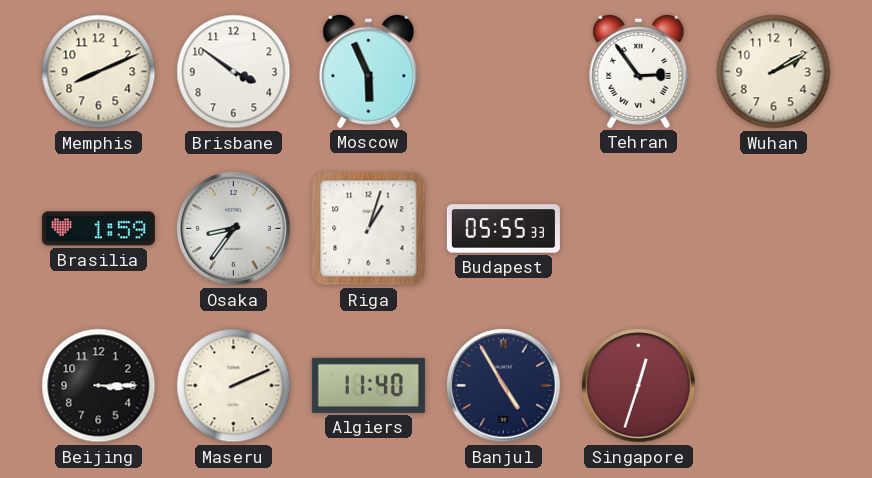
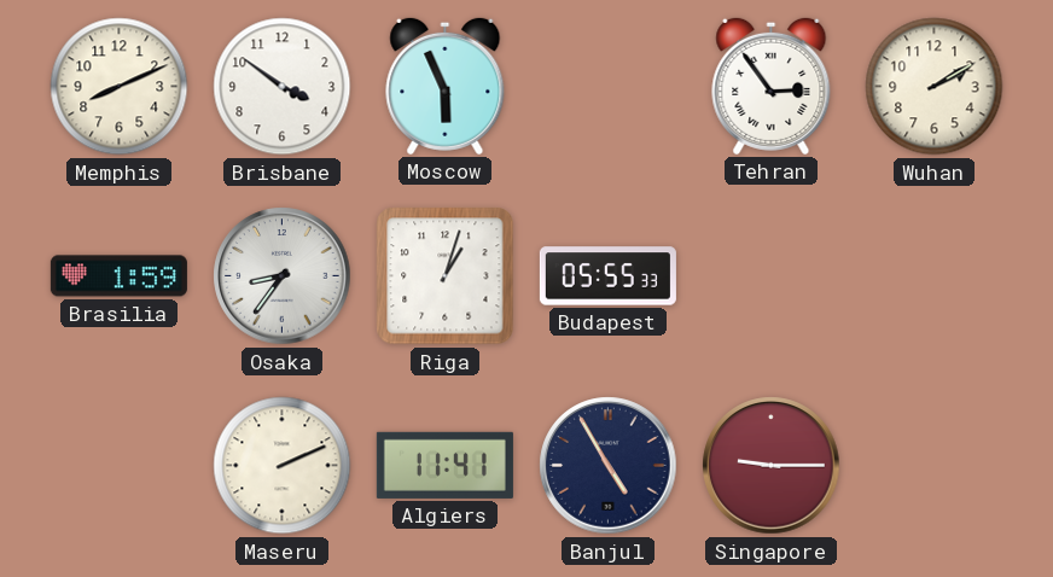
Beijing: 3:15 -> none (99, 386)
Algiers: 11:40 -> 11:41 (444, 465)
Singapore: 12:33 -> 9:15 (772, 466)
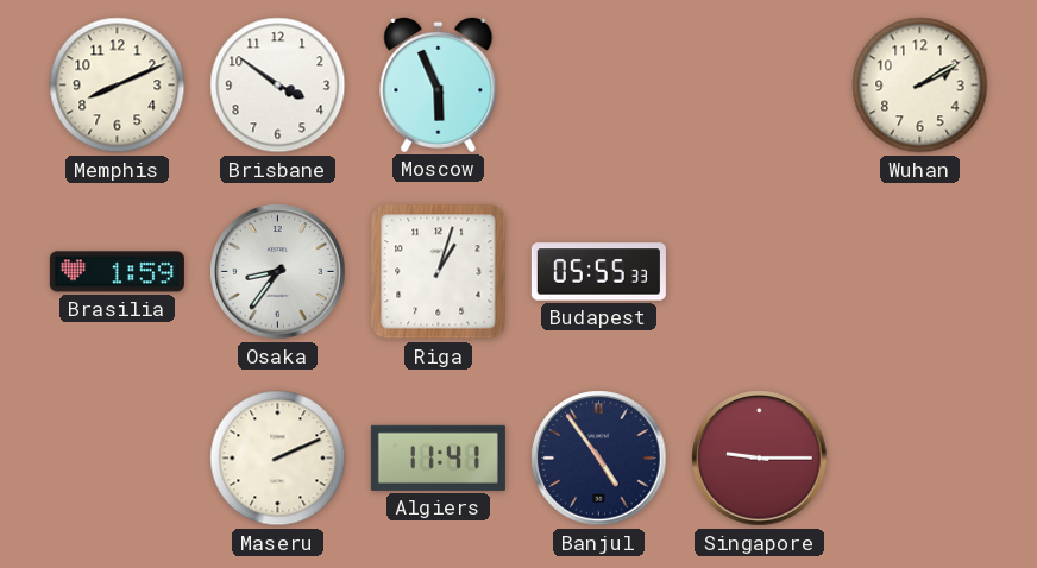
Tehran: 2:54 -> none (772, 86)
Banjul: 4:55 -> 4:54 (599, 459)
